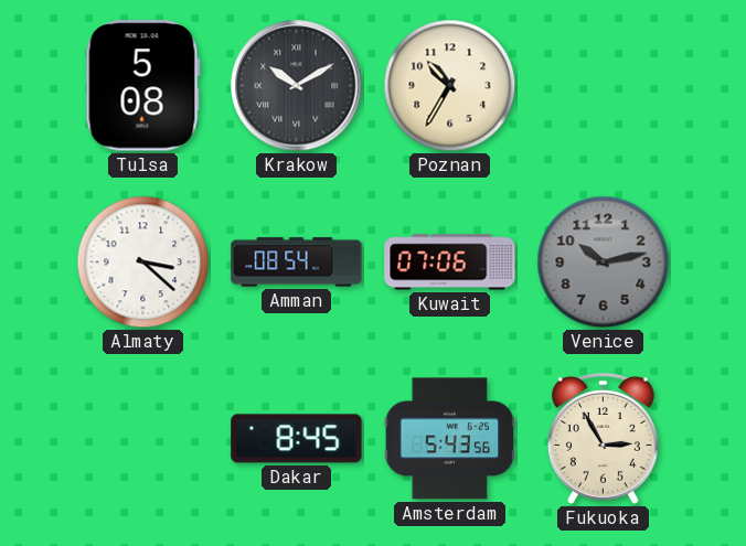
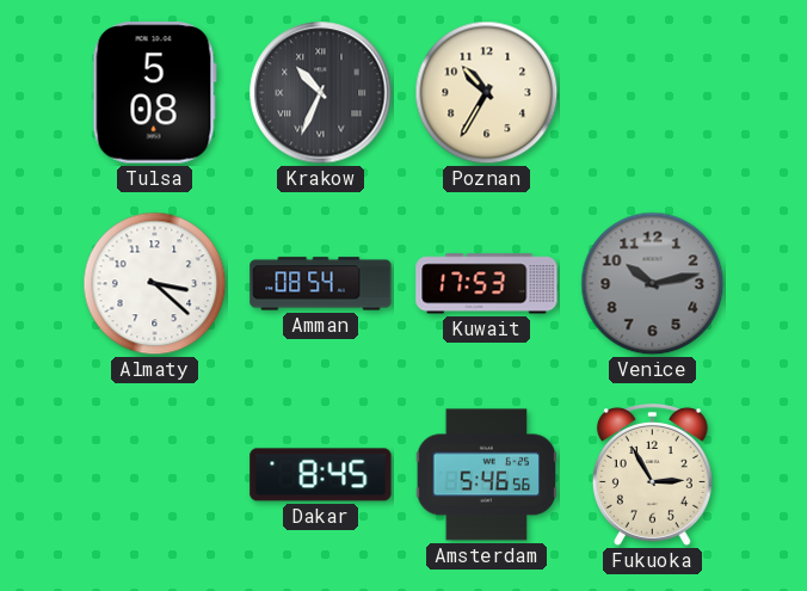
Krakow: 10:10 -> 10:34 (321, 93)
Kuwait: 07:06 -> 17:53 (487, 284)
Amsterdam: 5:43 -> 5:46 (487, 475)
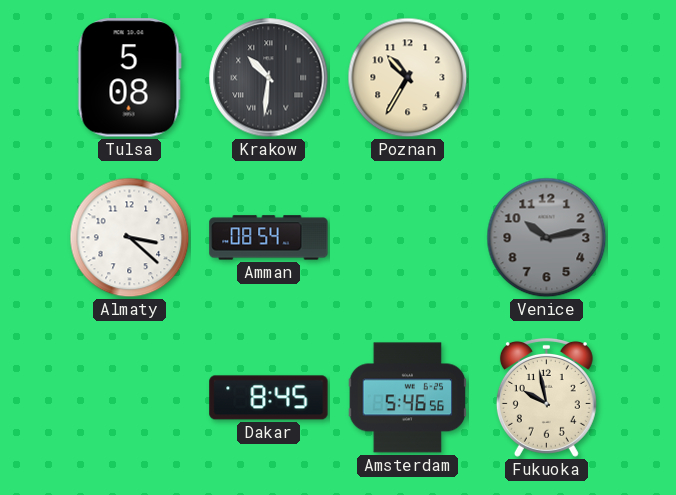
Krakow: 10:34 -> 10:31 (269, 78)
Kuwait: 17:53 -> none (487, 284)
Fukuoka: 2:55 -> 9:58 (546, 397)
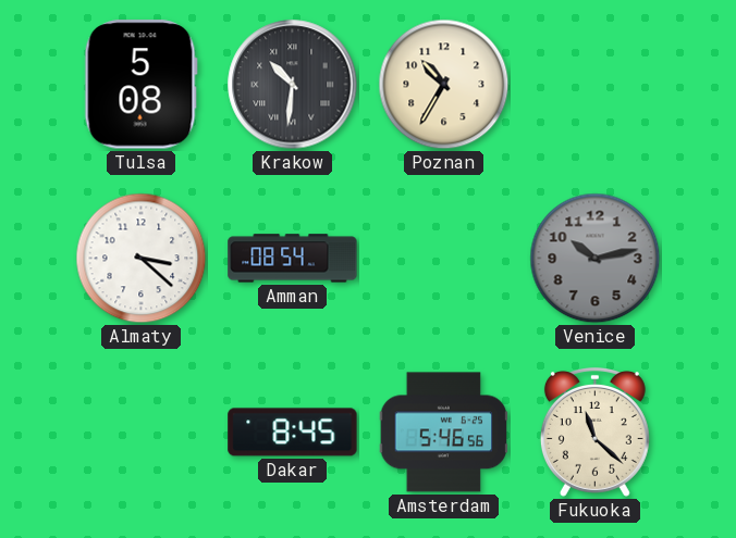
Fukuoka: 9:58 -> 11:22 (594, 431)
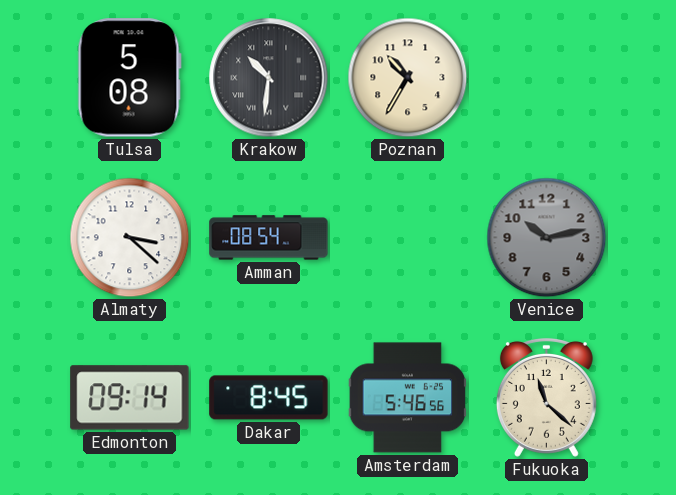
Edmonton: none -> 09:14 (130, 398)
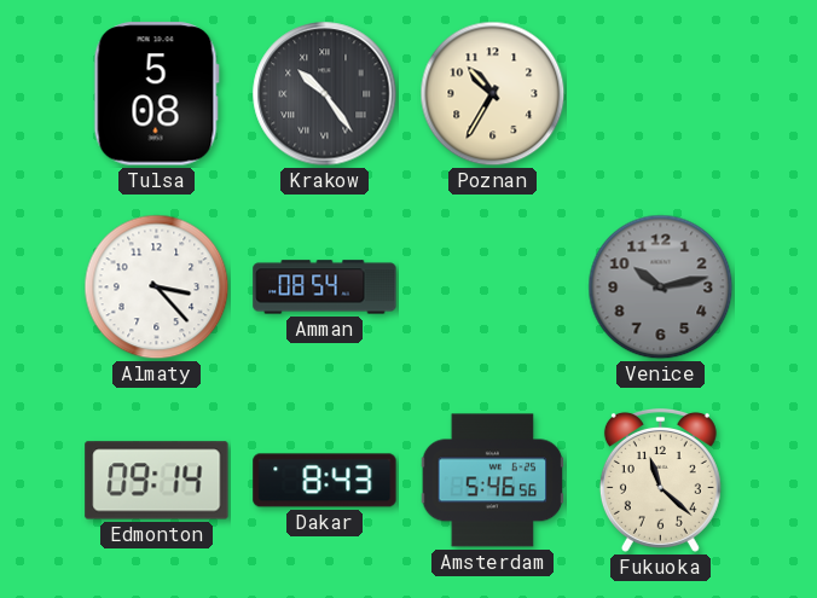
Krakow: 10:31 -> 10:24 (325, 94)
Almaty: 3:22 -> 3:23 (157, 288)
Dakar: 8:45 -> 8:43 (325, 481)
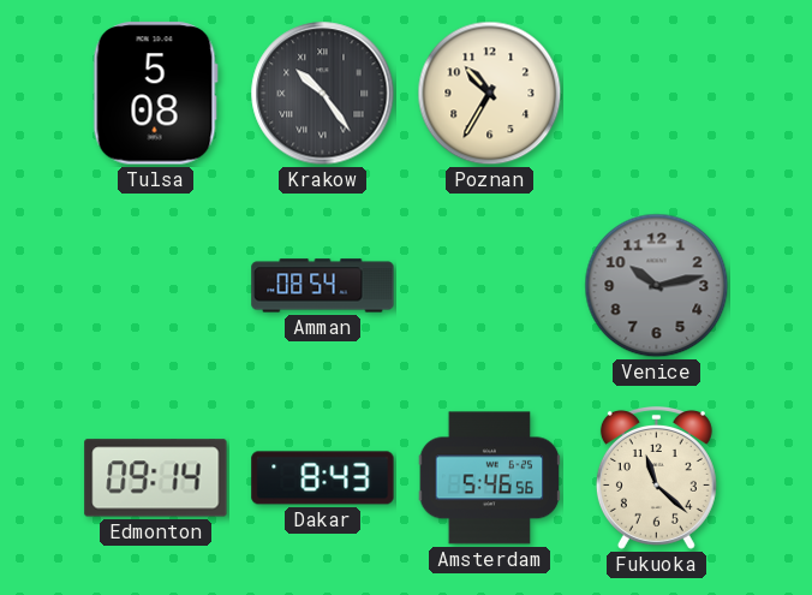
Almaty: 3:23 -> none (157, 288)
